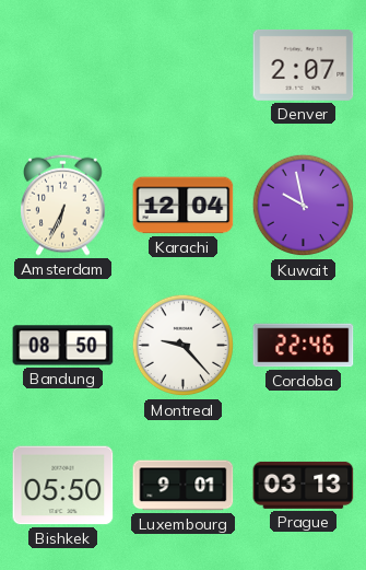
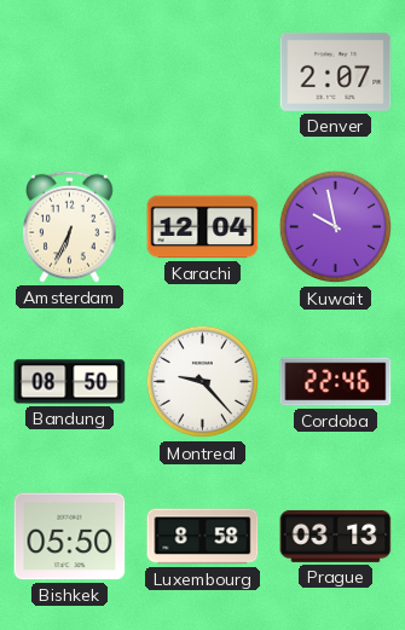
Luxembourg: 9:01 -> 8:58 (203, 537)
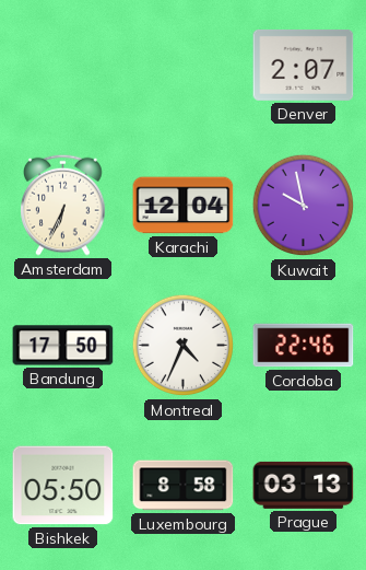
Bandung: 08:50 -> 17:50 (63, 346)
Montreal: 9:23 -> 4:34 (184, 346)
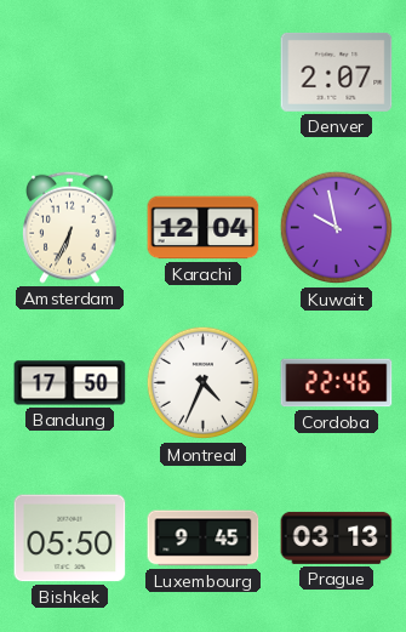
Luxembourg: 8:58 -> 9:45 (204, 539)
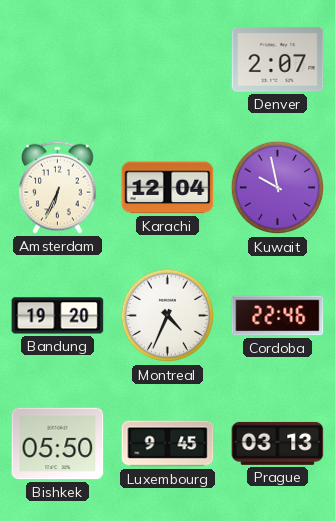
Bandung: 17:50 -> 19:20 (58, 316)
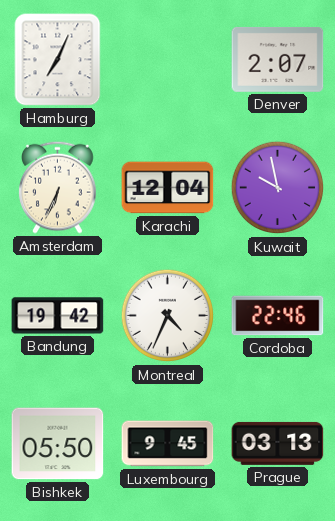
Hamburg: none -> 7:04 (58, 60)
Bandung: 19:20 -> 19:42 (58, 316)
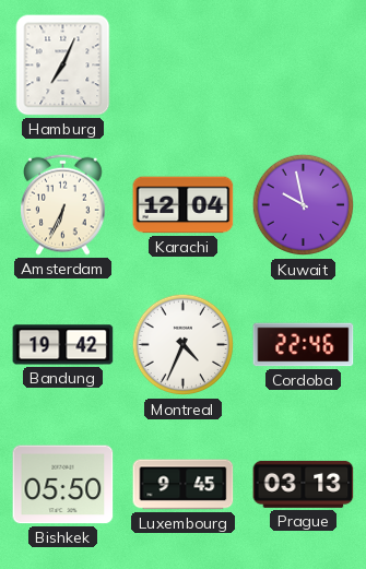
Denver: 2:07 -> none (278, 59)
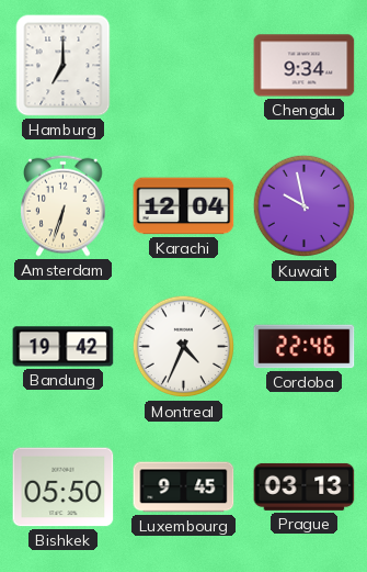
Hamburg: 7:04 -> 7:00 (64, 66)
Chengdu: none -> 9:34 (305, 66)
Amsterdam: 6:34 -> 6:33 (64, 205)
